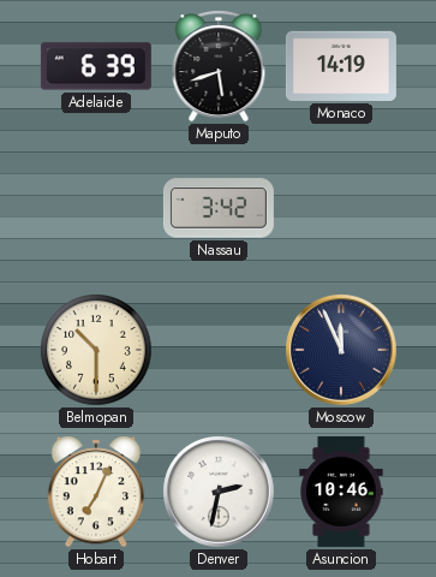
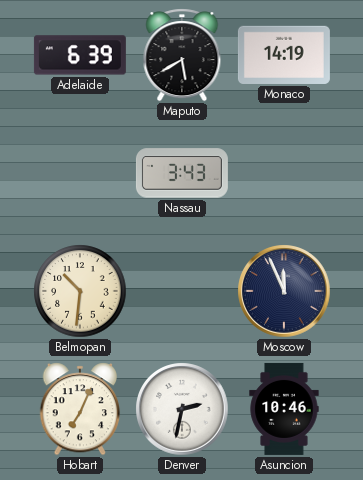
Maputo: 5:42 -> 5:40 (182, 55)
Nassau: 3:42 -> 3:43 (182, 173)
Belmopan: 10:30 -> 10:31 (80, 291)
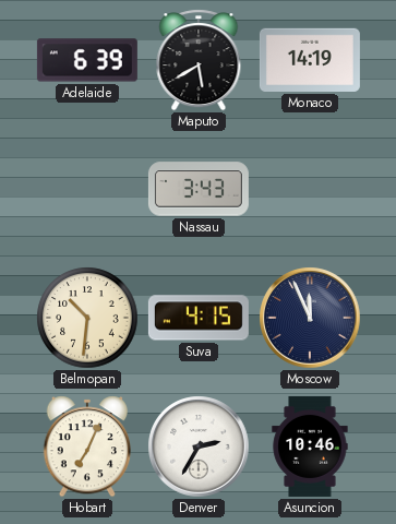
Suva: none -> 4:15 (199, 318)
Denver: 2:32 -> 2:35 (199, 446)
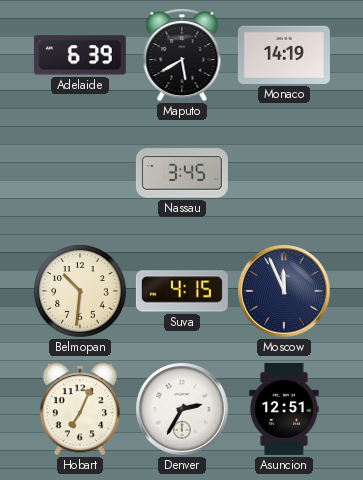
Nassau: 3:43 -> 3:45 (182, 173)
Asuncion: 10:46 -> 12:51 (284, 409)
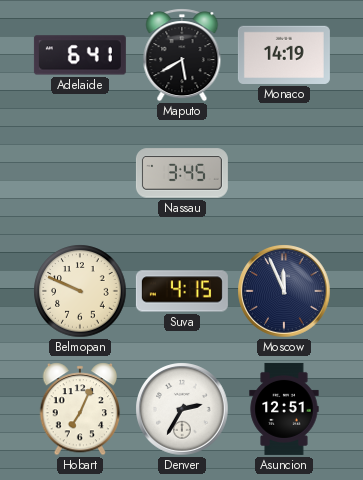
Adelaide: 6:39 -> 6:41 (80, 55)
Belmopan: 10:31 -> 9:49 (80, 291)
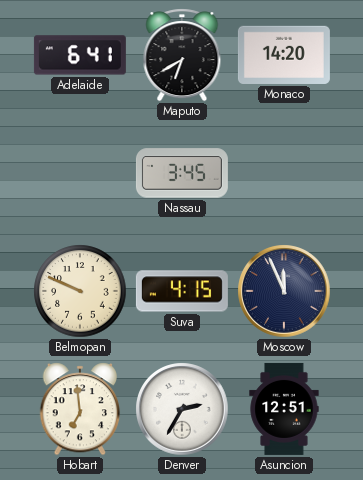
Maputo: 5:40 -> 6:40 (182, 55)
Monaco: 14:19 -> 14:20 (284, 55)
Hobart: 7:04 -> 6:59 (80, 409)
